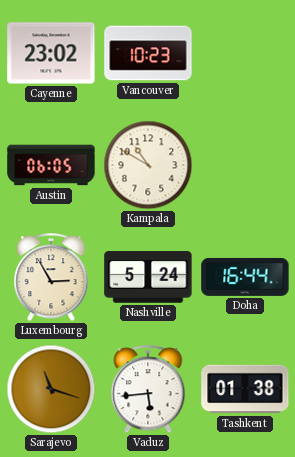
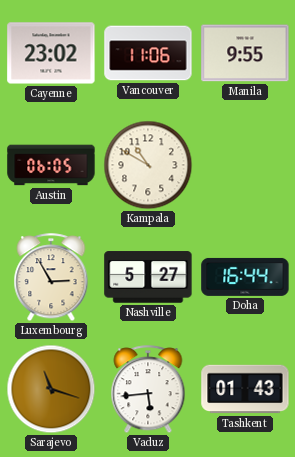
Vancouver: 10:23 -> 11:06 (148, 53)
Manila: none -> 9:55 (245, 53)
Nashville: 5:24 -> 5:27 (148, 277)
Tashkent: 01:38 -> 01:43 (245, 389)
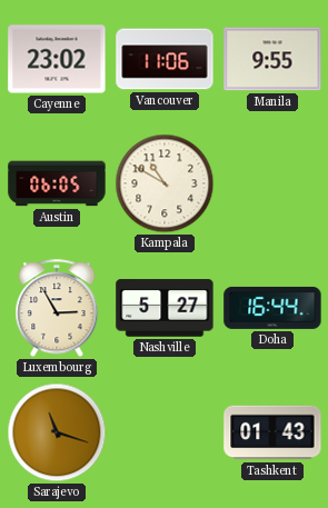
Vaduz: 5:44 -> none (148, 390)
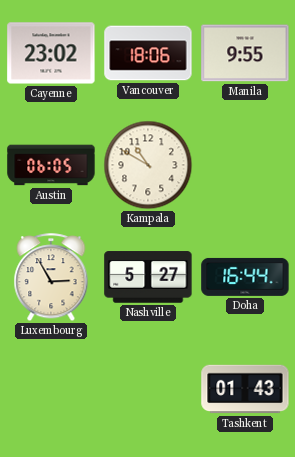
Vancouver: 11:06 -> 18:06 (148, 53)
Sarajevo: 11:18 -> none (57, 432)
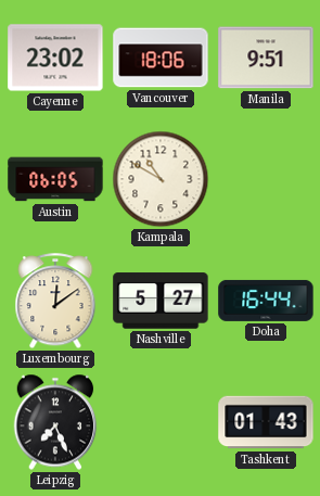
Manila: 9:55 -> 9:51 (266, 58)
Luxembourg: 2:55 -> 12:09 (55, 302)
Leipzig: none -> 7:26 (55, 422)
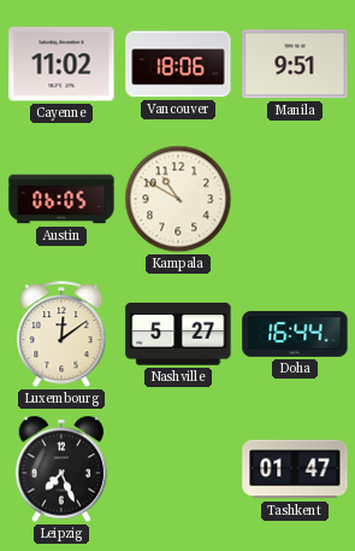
Cayenne: 23:02 -> 11:02 (61, 64)
Tashkent: 01:43 -> 01:47 (295, 469)
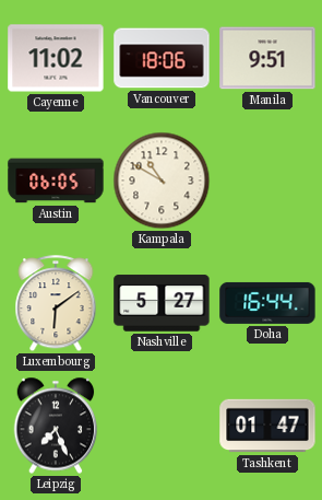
Luxembourg: 12:09 -> 6:09 (56, 304)
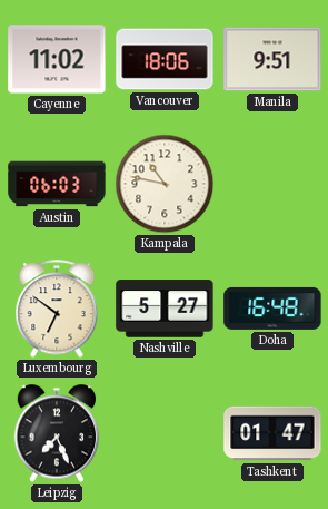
Austin: 06:05 -> 06:03 (57, 184)
Kampala: 10:50 -> 10:47 (165, 184)
Luxembourg: 6:09 -> 6:51 (57, 310)
Doha: 16:44 -> 16:48 (272, 309)
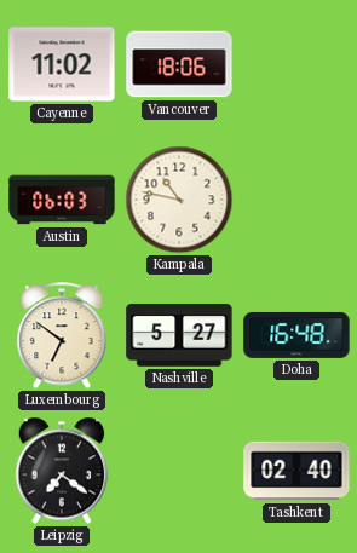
Manila: 9:51 -> none (272, 59)
Leipzig: 7:26 -> 7:21 (62, 471)
Tashkent: 01:47 -> 02:40 (296, 471)
